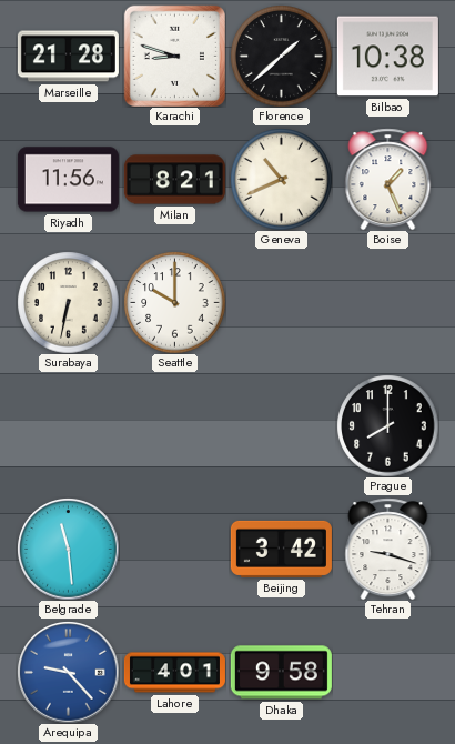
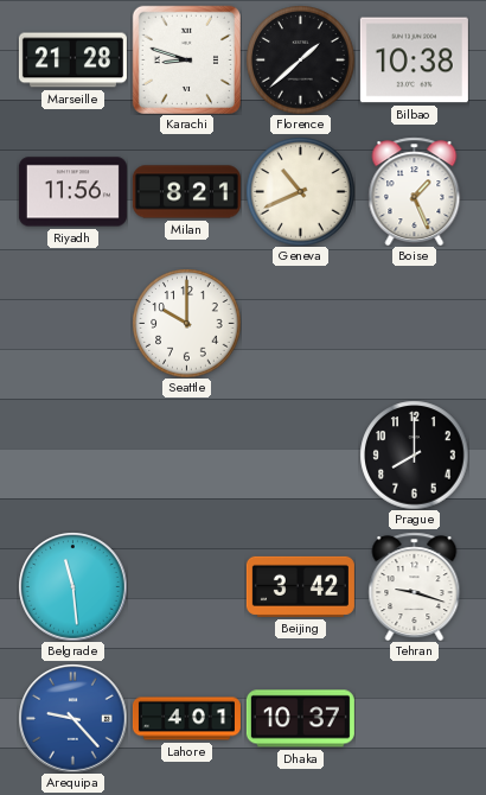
Surabaya: 6:32 -> none (68, 302)
Dhaka: 9:58 -> 10:37 (300, 719)
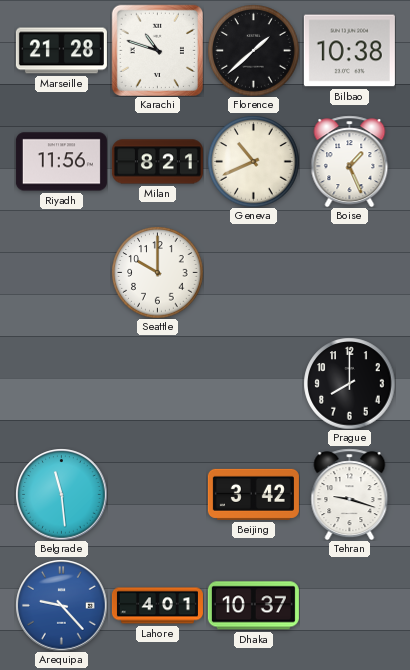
Karachi: 8:48 -> 10:48 (157, 50)
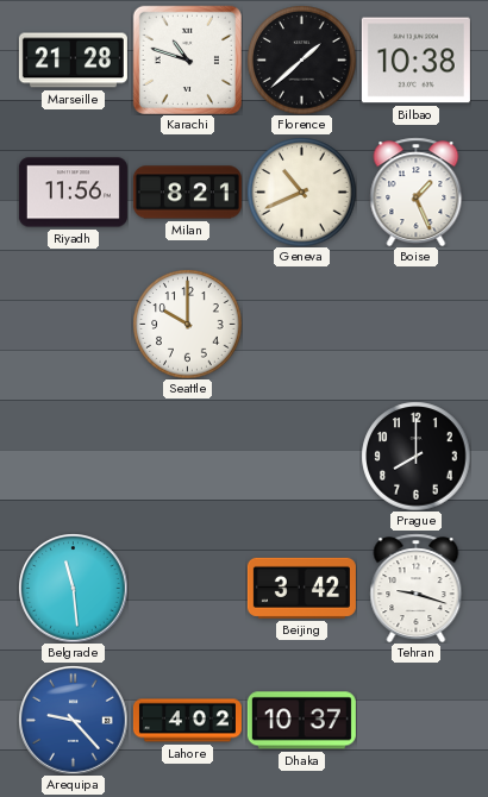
Lahore: 4:01 -> 4:02 (187, 721)
